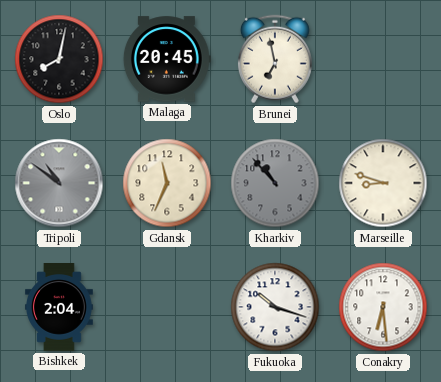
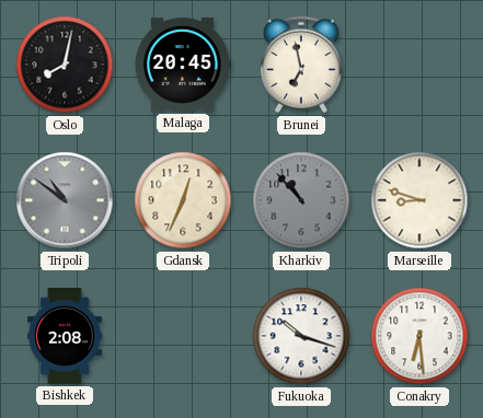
Gdansk: 11:34 -> 12:34 (183, 200)
Bishkek: 2:04 -> 2:08 (65, 337)
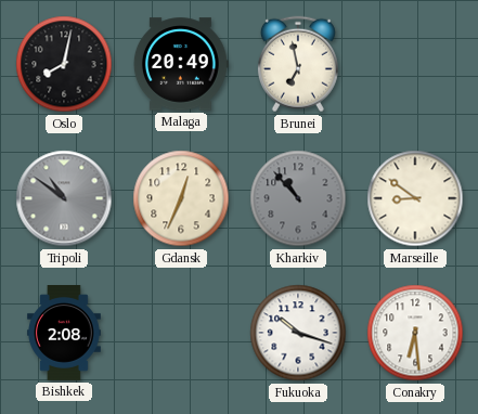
Malaga: 20:45 -> 20:49 (181, 64)
Marseille: 8:48 -> 8:51 (415, 198)
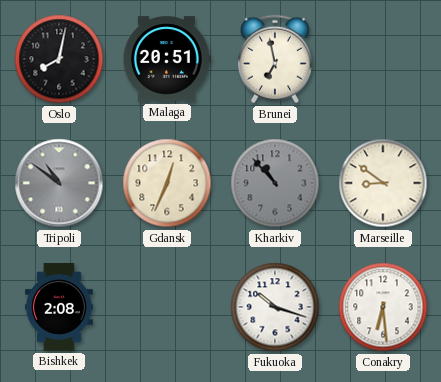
Malaga: 20:49 -> 20:51 (167, 59)
